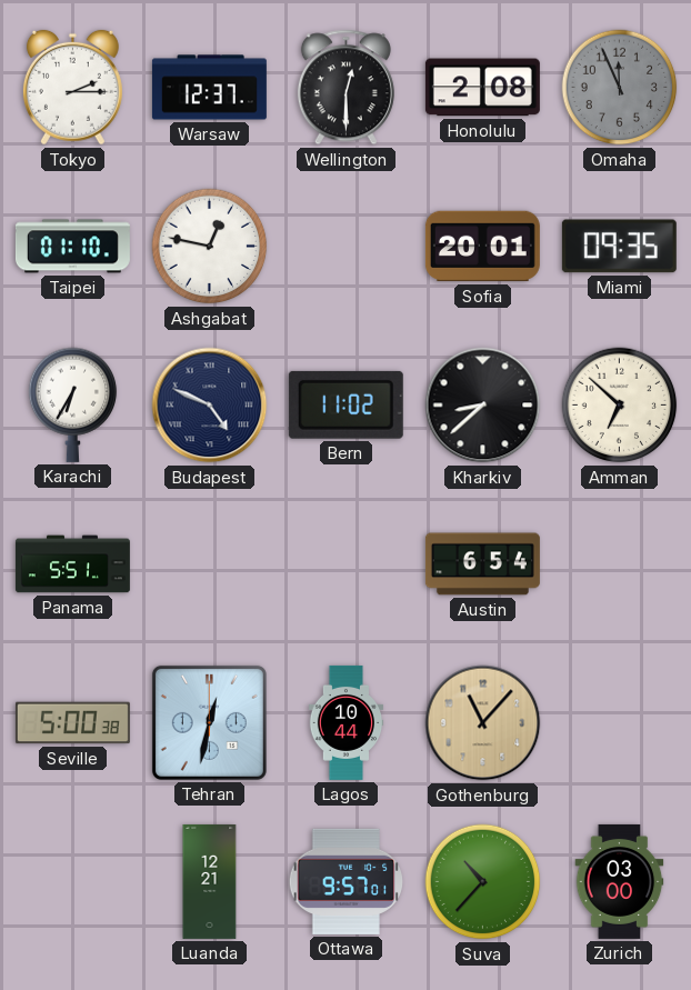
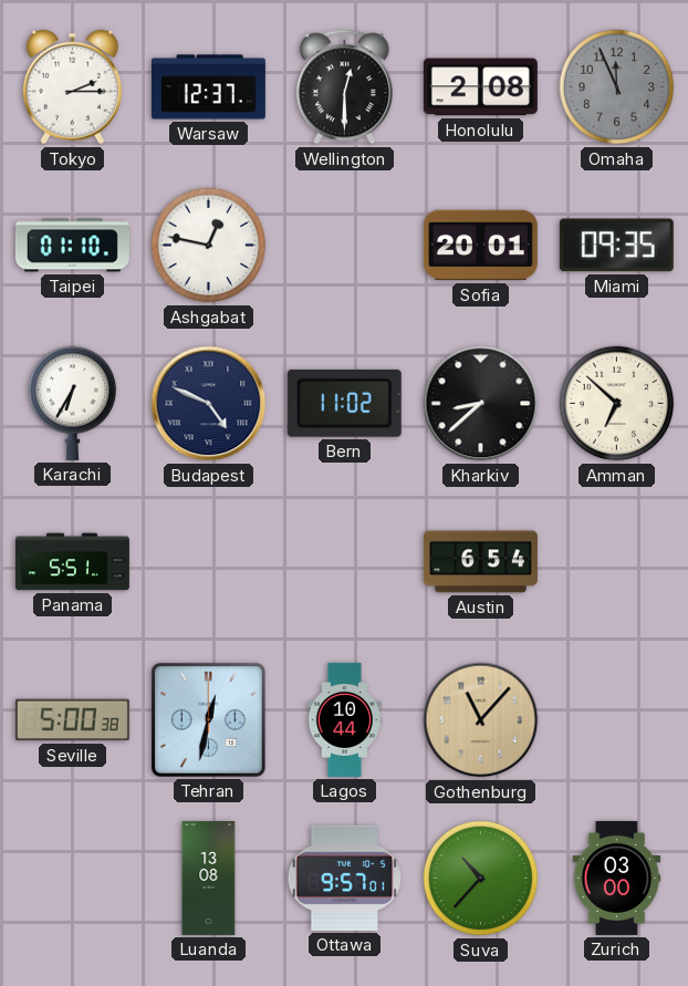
Luanda: 12:21 -> 13:08 (209, 878)
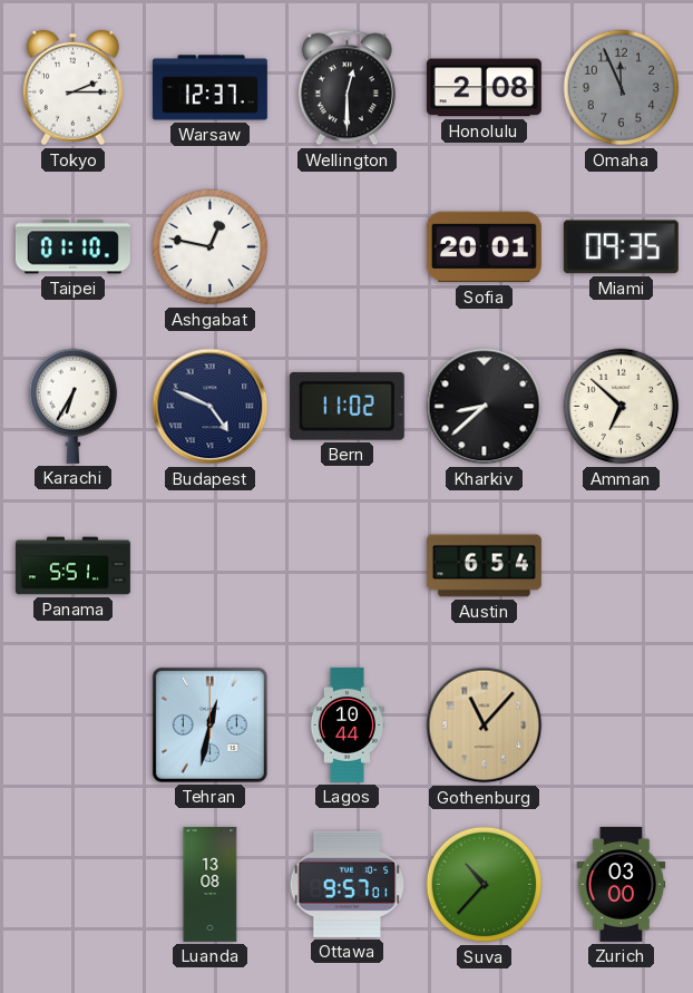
Seville: 5:00 -> none (72, 720)
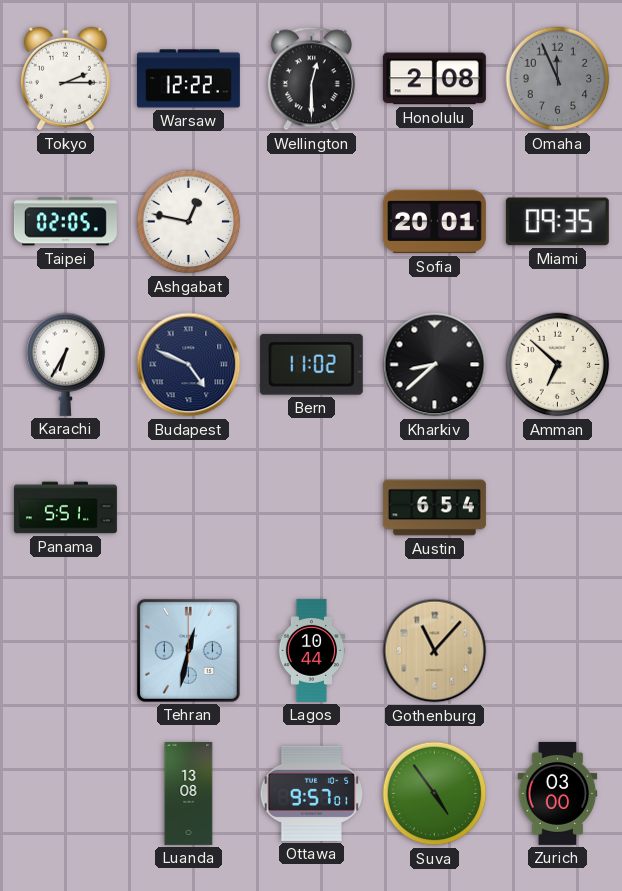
Warsaw: 12:37 -> 12:22 (188, 79)
Taipei: 01:10 -> 02:05 (65, 222)
Suva: 10:37 -> 4:54 (435, 794)
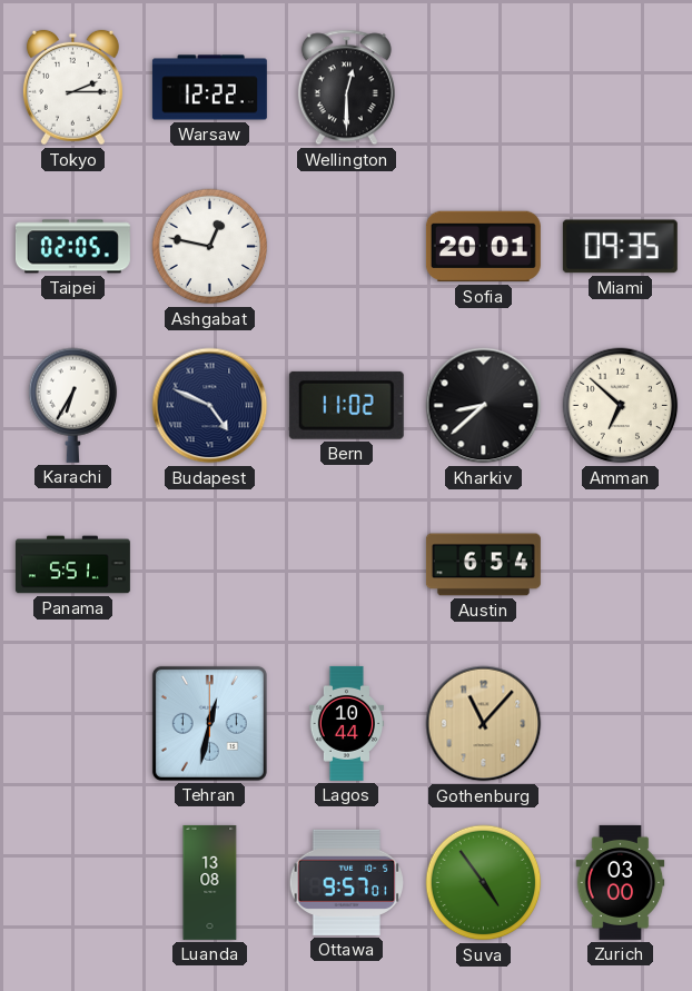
Honolulu: 2:08 -> none (434, 79)
Omaha: 11:56 -> none (558, 79)
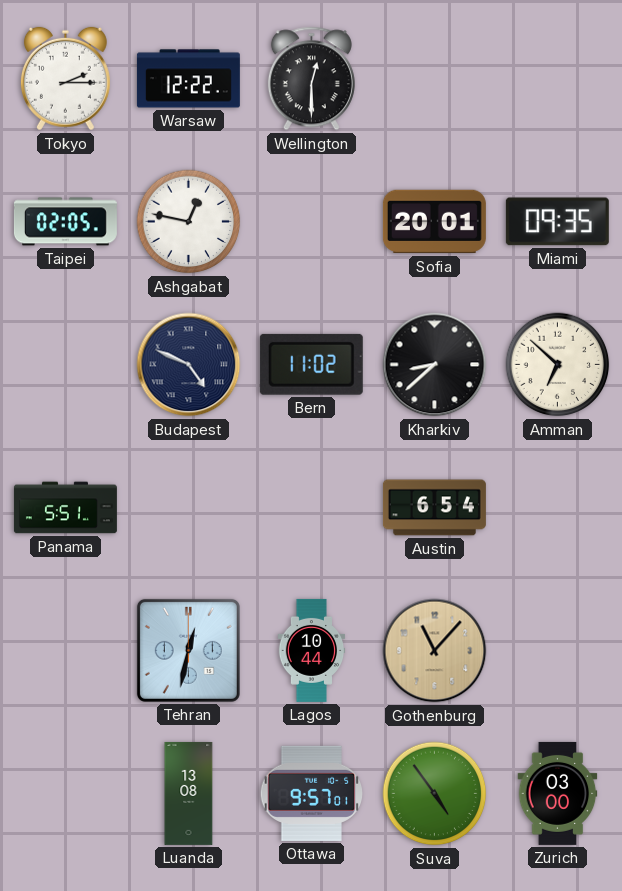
Karachi: 6:35 -> none (73, 405)
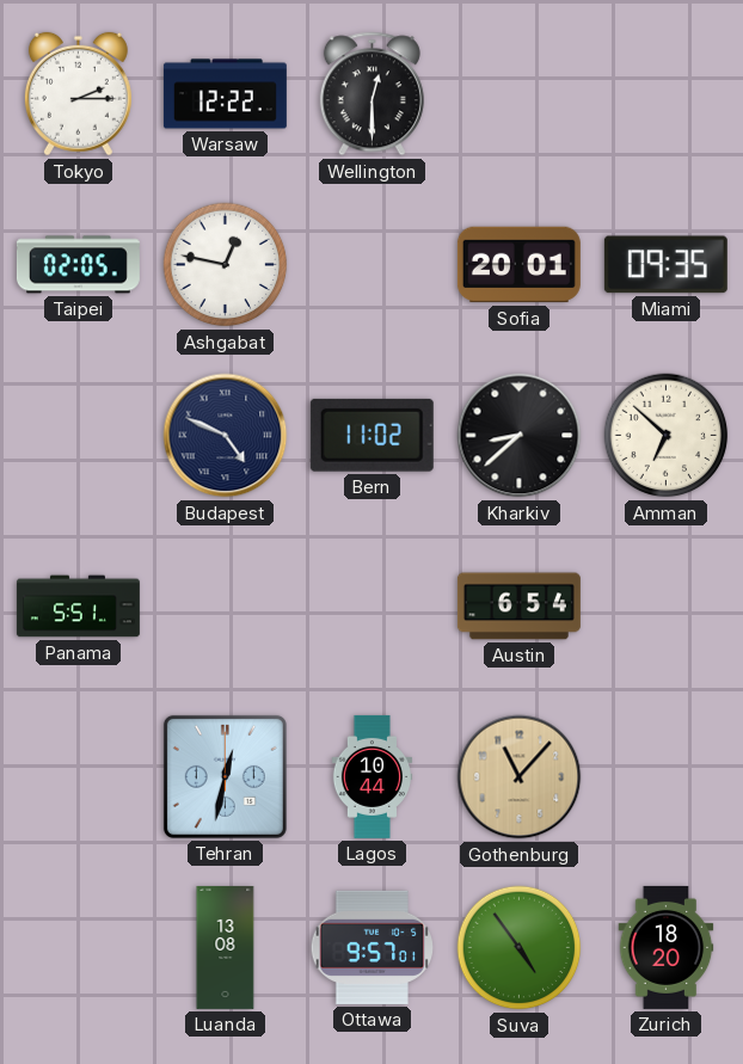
Zurich: 03:00 -> 18:20 (667, 947)
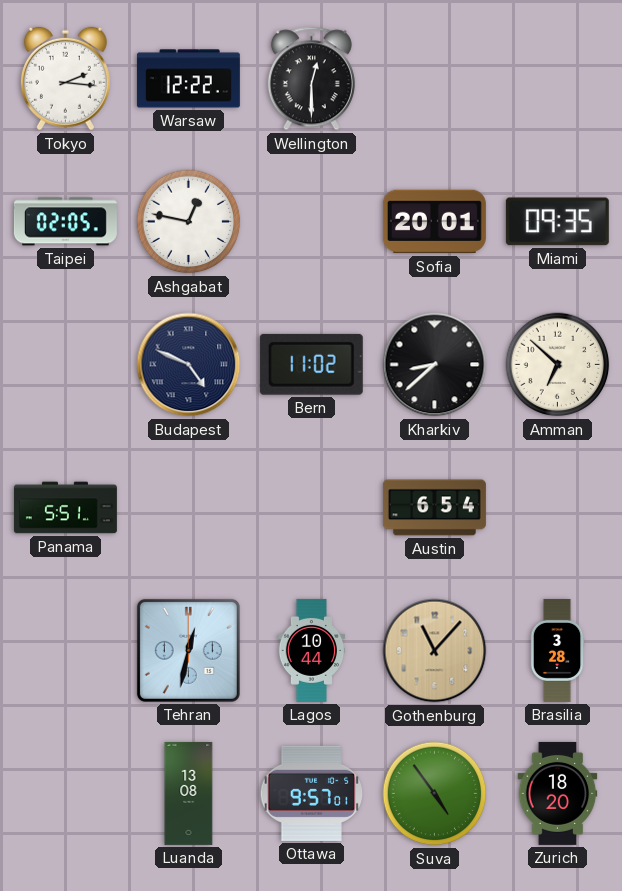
Tokyo: 2:15 -> 2:16 (65, 79)
Brasilia: none -> 3:28 (557, 650)
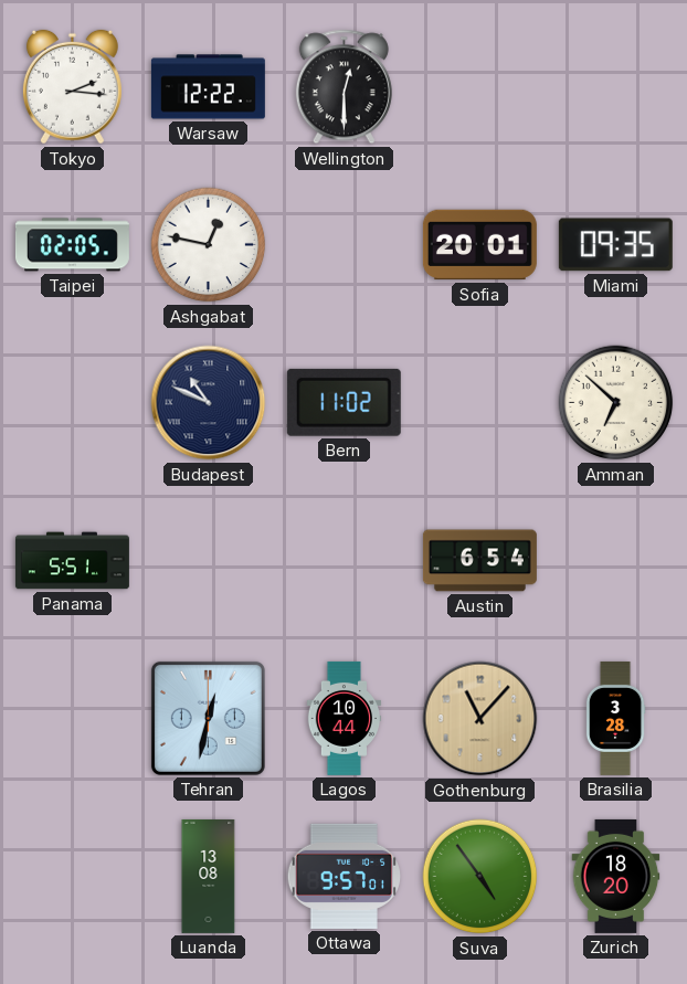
Budapest: 4:49 -> 10:49 (209, 403)
Kharkiv: 8:38 -> none (435, 365)
